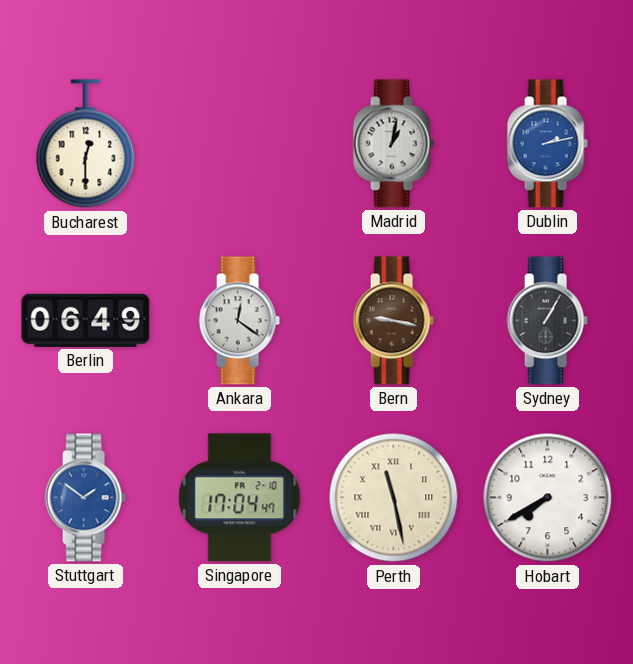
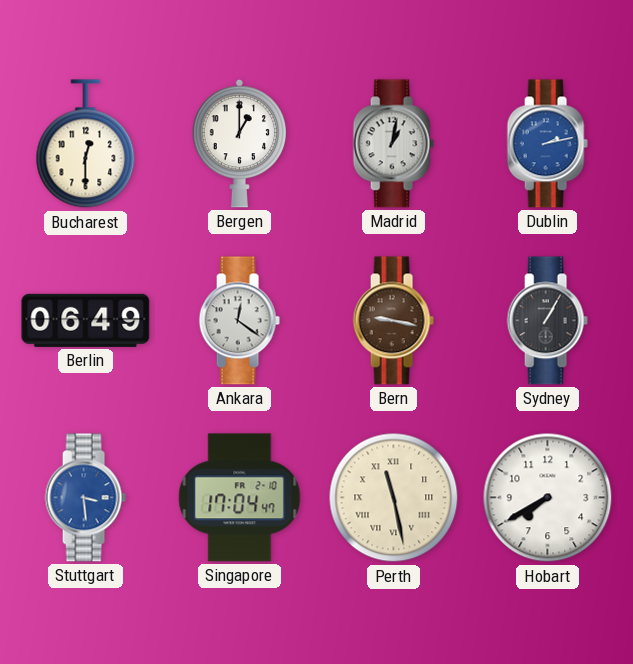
Bergen: none -> 1:00 (239, 143)
Stuttgart: 1:51 -> 3:29 (85, 498)
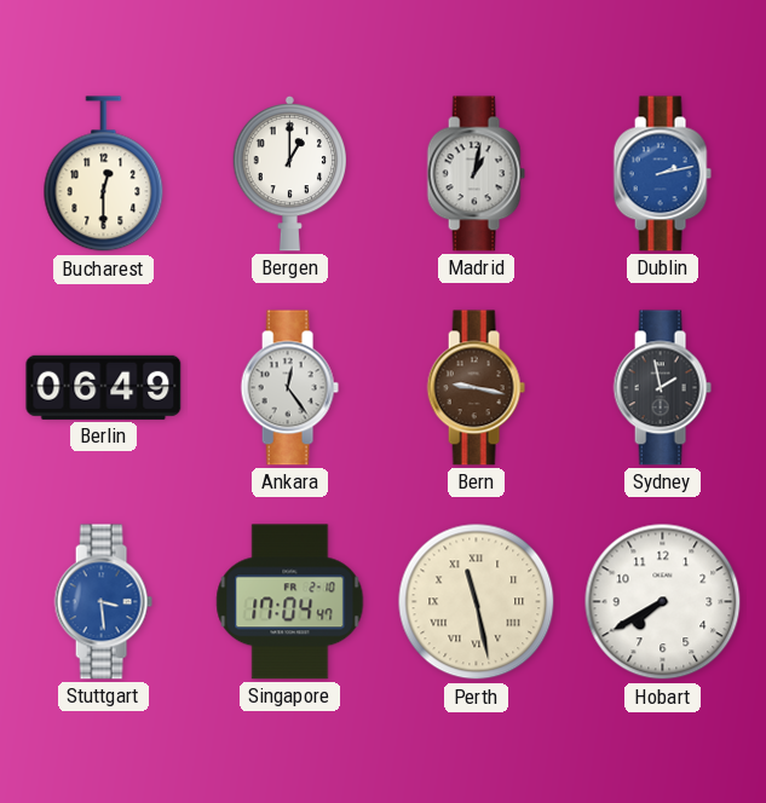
Ankara: 12:21 -> 12:24 (289, 388)
Sydney: 1:05 -> 1:58 (662, 388)
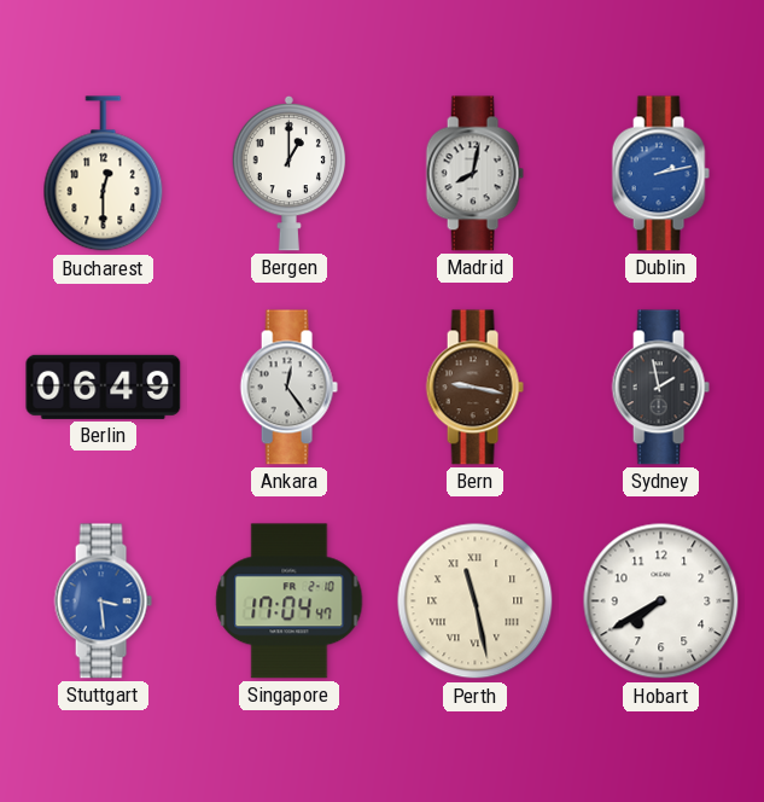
Madrid: 1:02 -> 8:02 (474, 174)
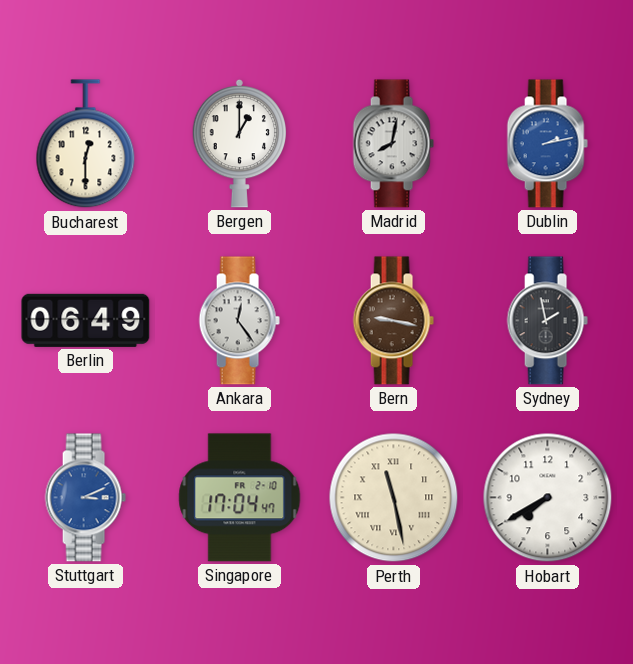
Stuttgart: 3:29 -> 3:11 (85, 498)
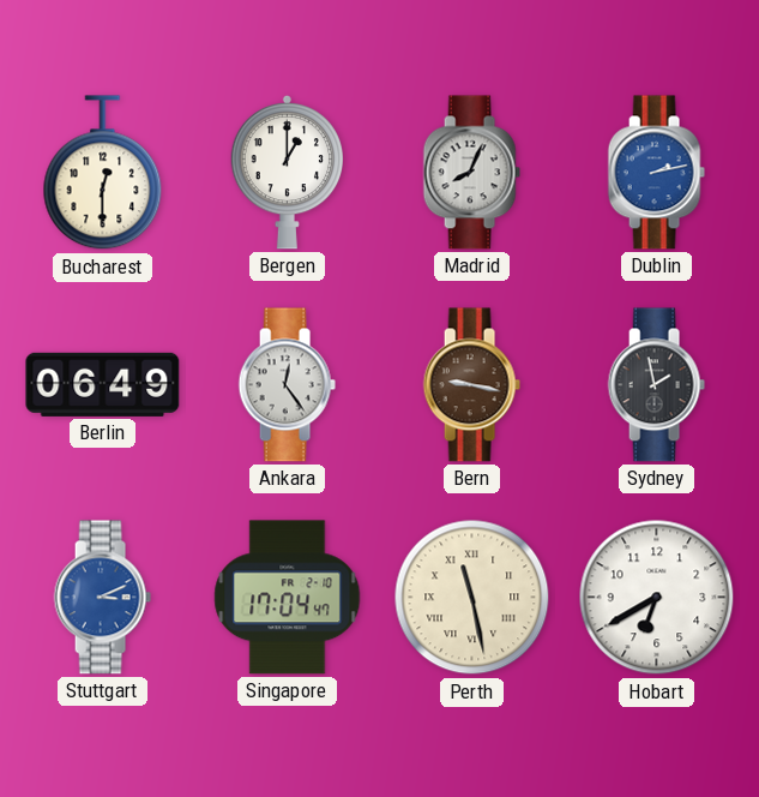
Madrid: 8:02 -> 8:04 (471, 173)
Hobart: 7:40 -> 6:40 (657, 598)
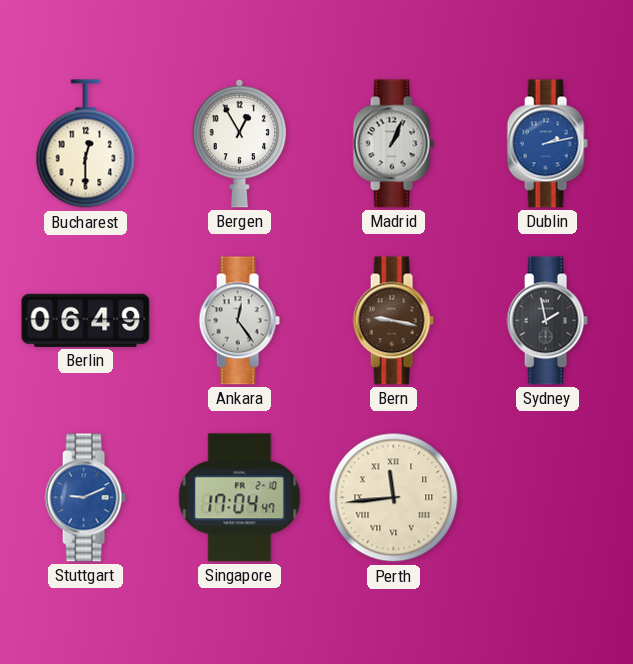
Bergen: 1:00 -> 12:55 (239, 143)
Madrid: 8:04 -> 1:04 (393, 144)
Stuttgart: 3:11 -> 9:11 (85, 498)
Perth: 11:28 -> 11:44 (394, 498)
Hobart: 6:40 -> none (657, 598)
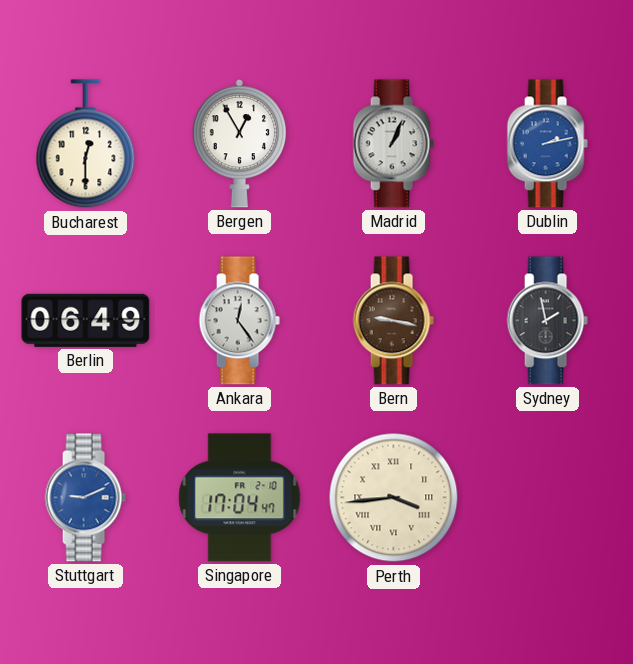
Perth: 11:44 -> 3:44 (394, 498)
